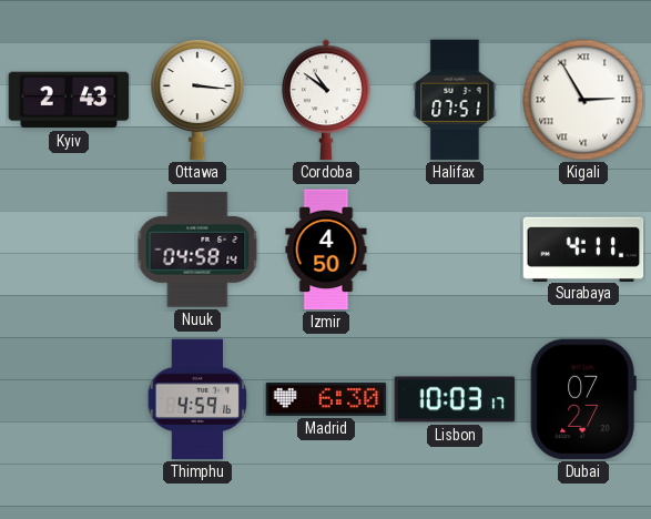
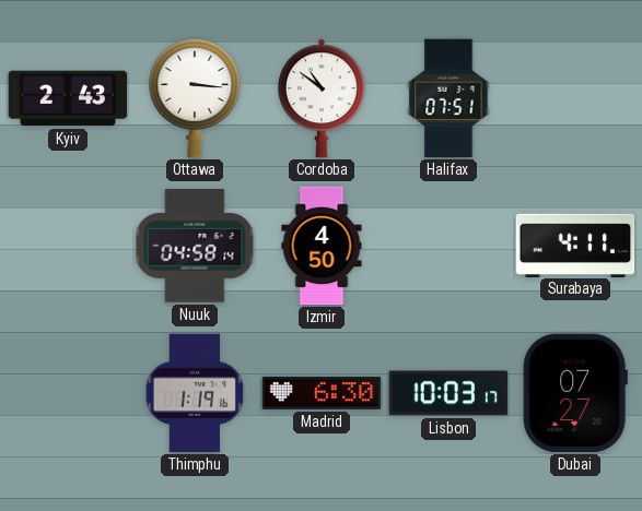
Kigali: 2:55 -> none (583, 100)
Thimphu: 4:59 -> 1:19 (195, 393)
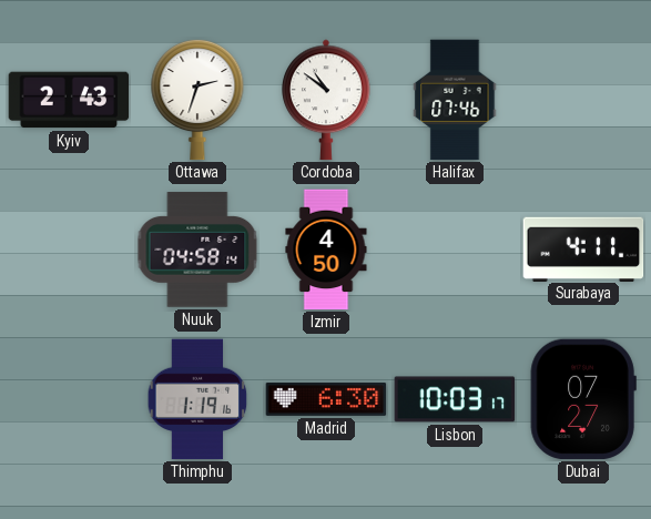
Ottawa: 3:16 -> 2:33 (197, 100)
Halifax: 07:51 -> 07:46 (455, 100)
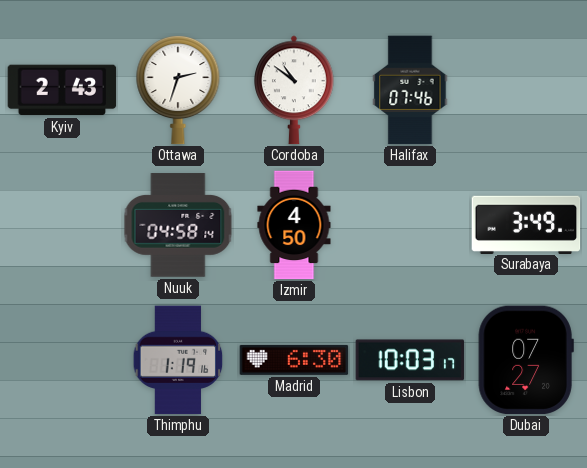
Surabaya: 4:11 -> 3:49 (526, 224)
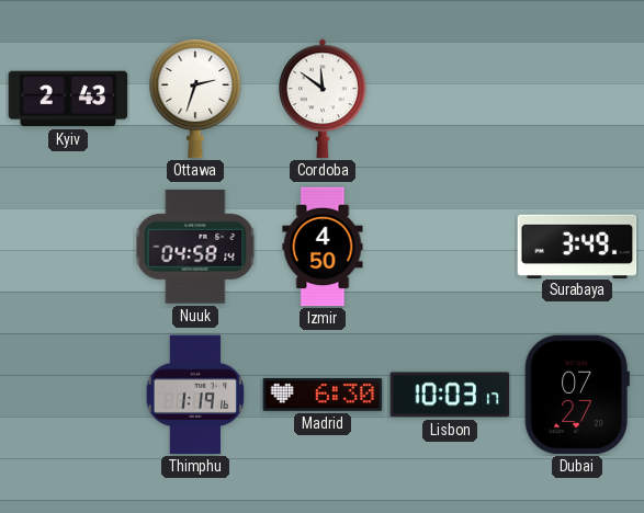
Cordoba: 10:51 -> 11:51 (324, 99)
Halifax: 07:46 -> none (410, 90)
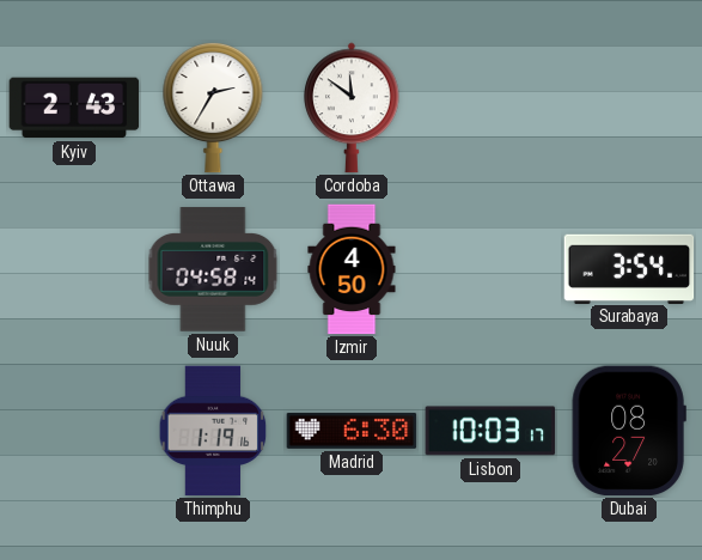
Ottawa: 2:33 -> 2:35 (213, 108)
Surabaya: 3:49 -> 3:54 (629, 268)
Dubai: 07:27 -> 08:27 (629, 431)
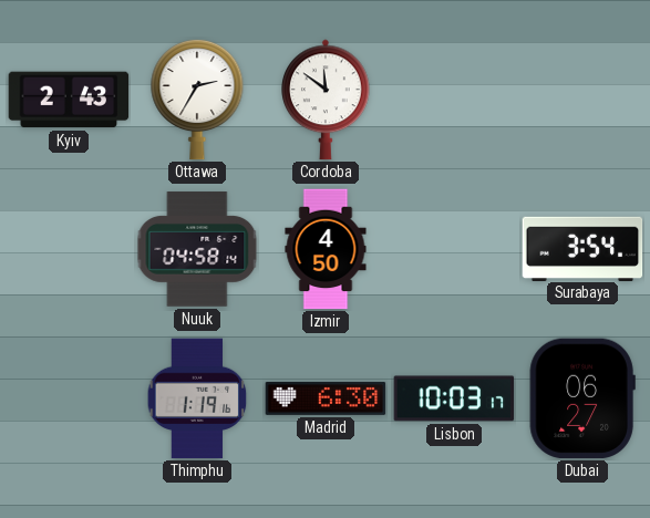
Dubai: 08:27 -> 06:27 (582, 398)
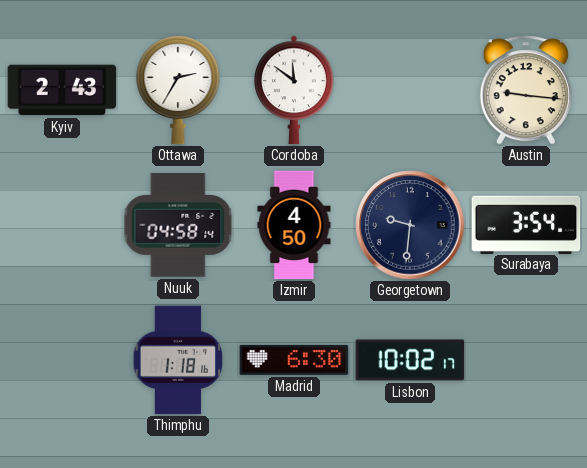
Austin: none -> 9:16 (526, 90)
Georgetown: none -> 9:31 (410, 225)
Thimphu: 1:19 -> 1:18 (178, 360)
Lisbon: 10:03 -> 10:02 (410, 360)
Dubai: 06:27 -> none (582, 398)
